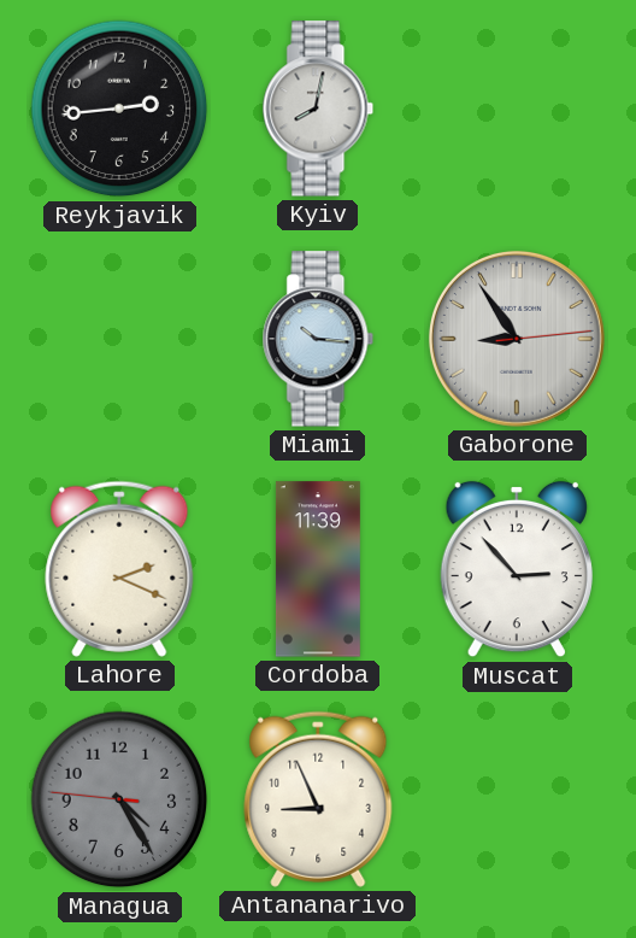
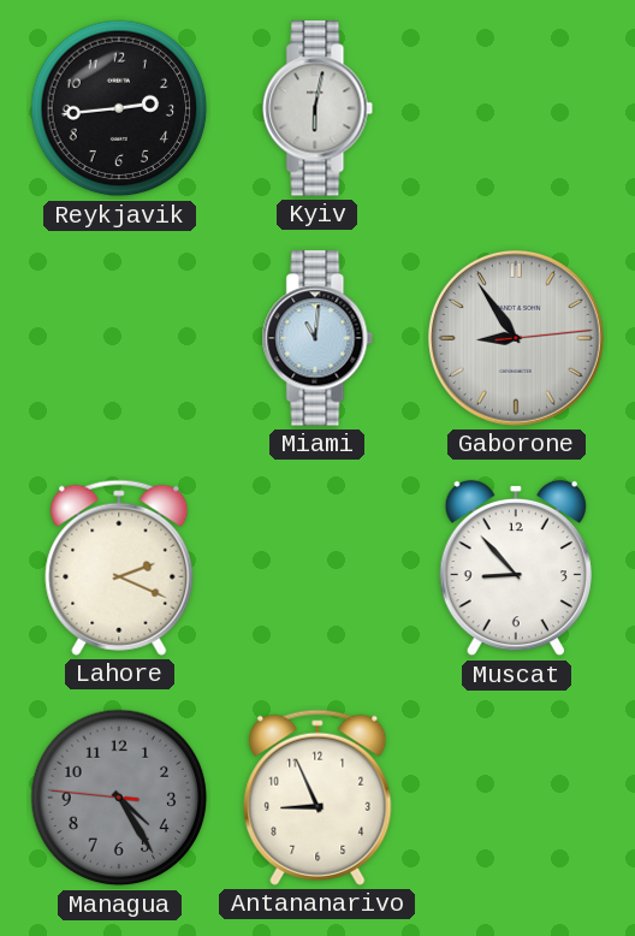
Kyiv: 8:02 -> 6:02 (317, 108)
Miami: 10:16 -> 11:01 (317, 338)
Cordoba: 11:39 -> none (318, 569)
Muscat: 2:53 -> 8:53 (516, 568)
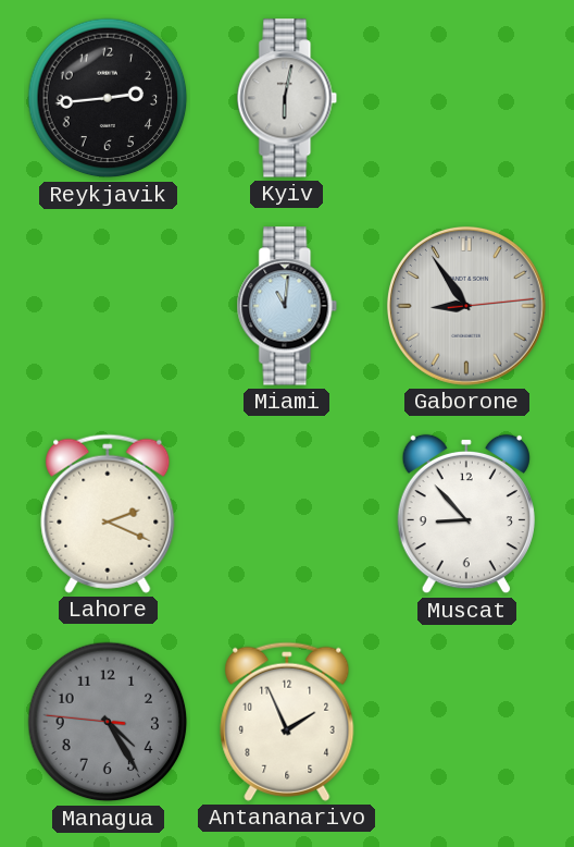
Antananarivo: 8:56 -> 1:56 (287, 722)
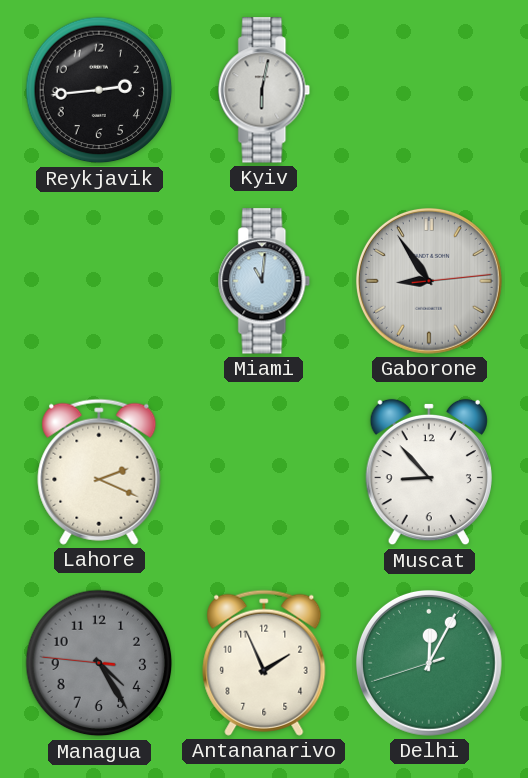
Delhi: none -> 12:04 (429, 663)
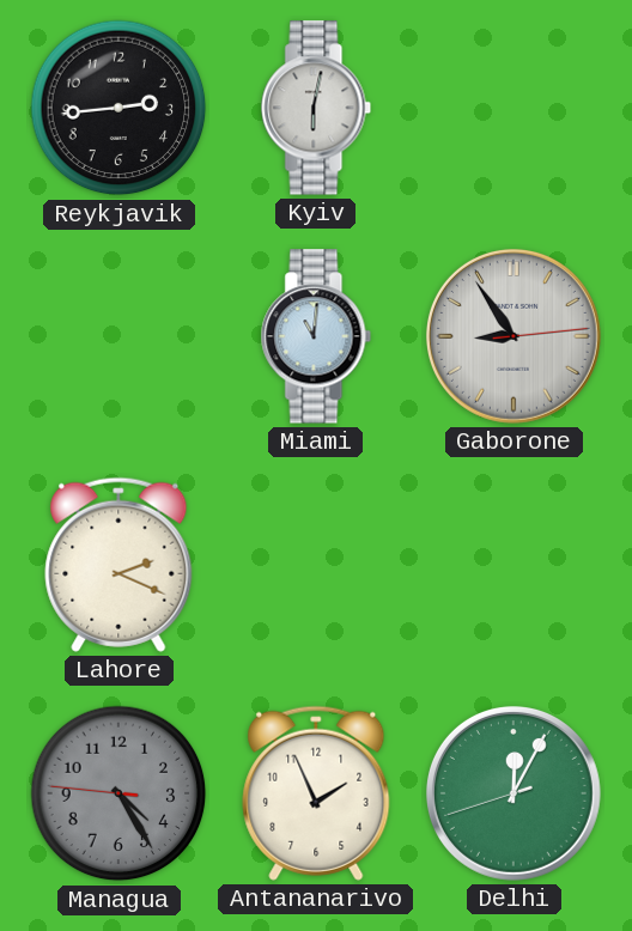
Muscat: 8:53 -> none (429, 472)
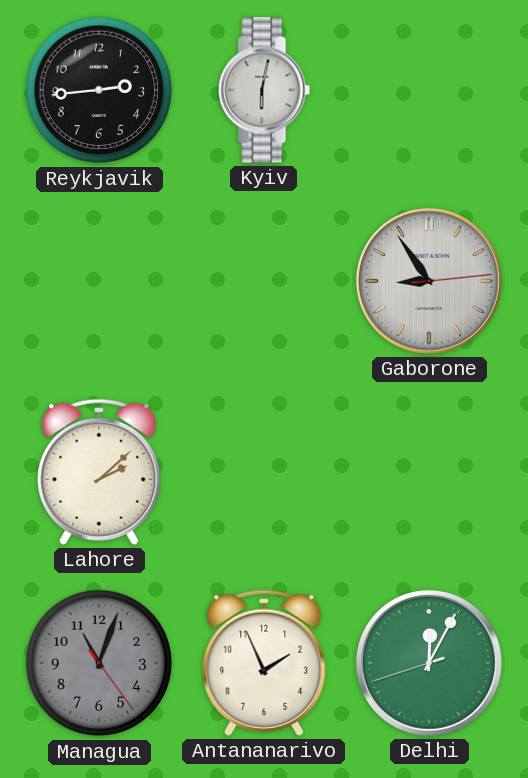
Miami: 11:01 -> none (316, 336)
Lahore: 2:19 -> 2:08 (99, 472)
Managua: 4:24 -> 11:03 (99, 663)
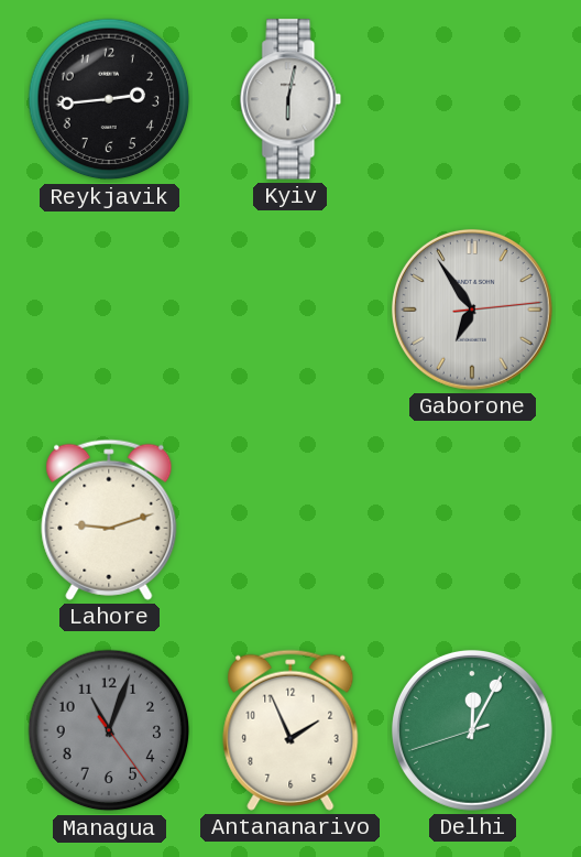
Gaborone: 8:54 -> 6:54 (472, 310)
Lahore: 2:08 -> 9:12 (109, 520)
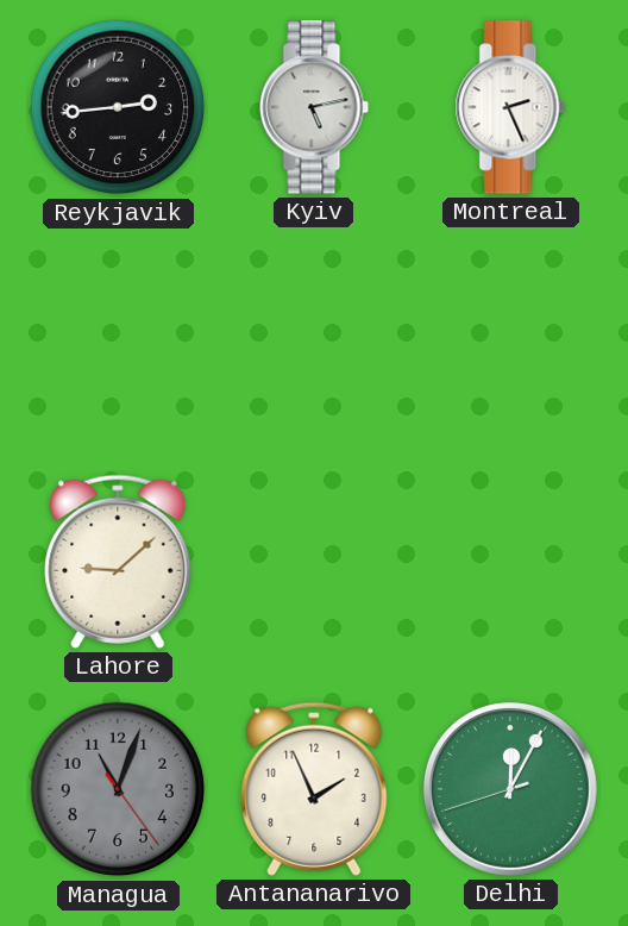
Kyiv: 6:02 -> 5:13 (314, 107)
Montreal: none -> 2:26 (510, 107)
Gaborone: 6:54 -> none (472, 310)
Lahore: 9:12 -> 9:08 (118, 562)
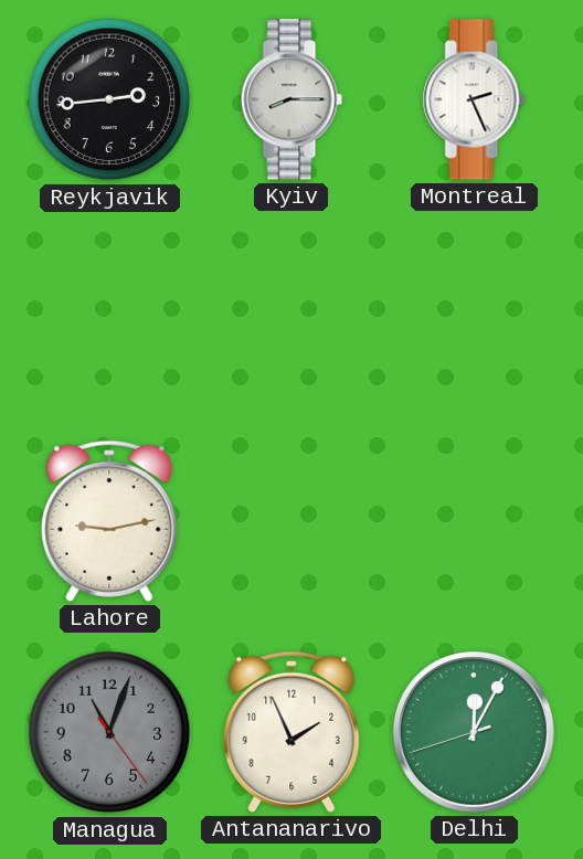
Kyiv: 5:13 -> 8:15 (291, 99)
Lahore: 9:08 -> 9:13 (109, 521)
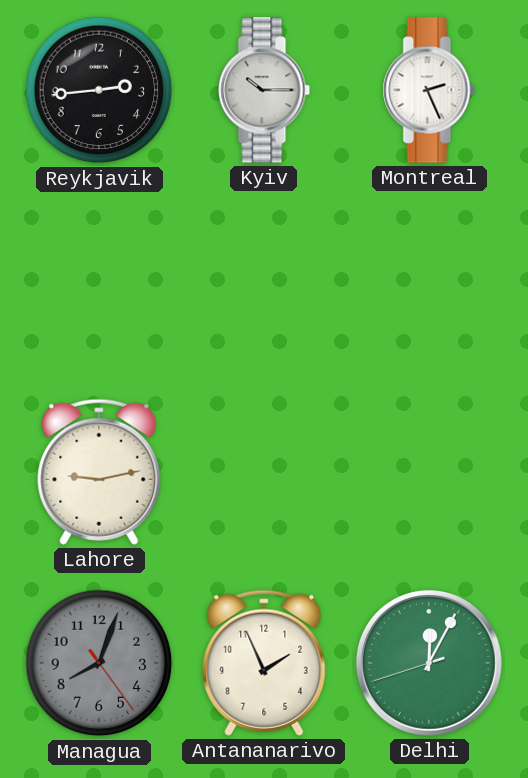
Kyiv: 8:15 -> 10:15 (264, 90)
Managua: 11:03 -> 8:03 (99, 663)
